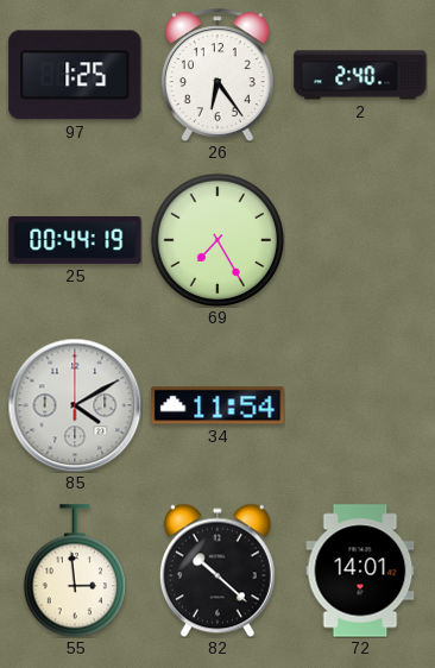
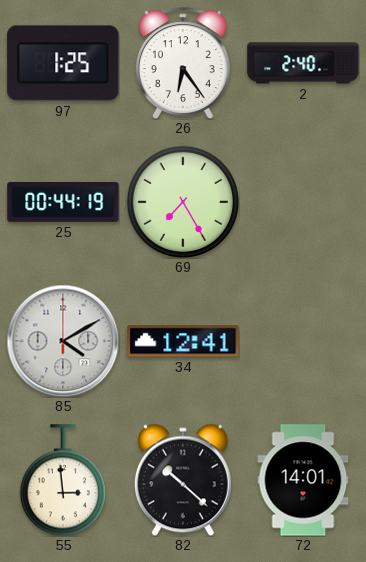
34: 11:54 -> 12:41 (183, 341)
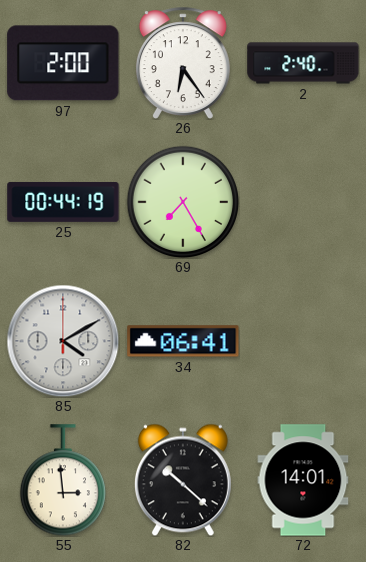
97: 1:25 -> 2:00 (63, 63)
34: 12:41 -> 06:41 (183, 341)
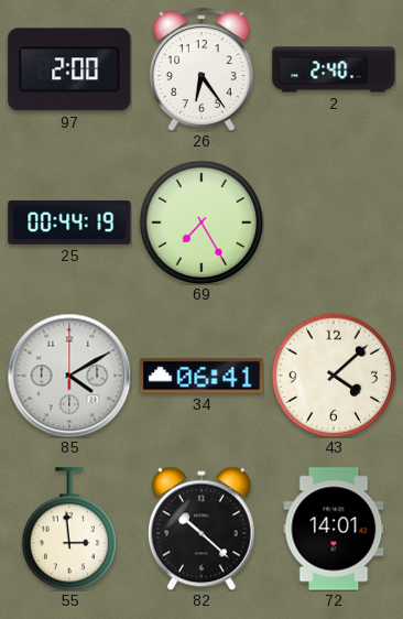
43: none -> 4:08 (334, 376)
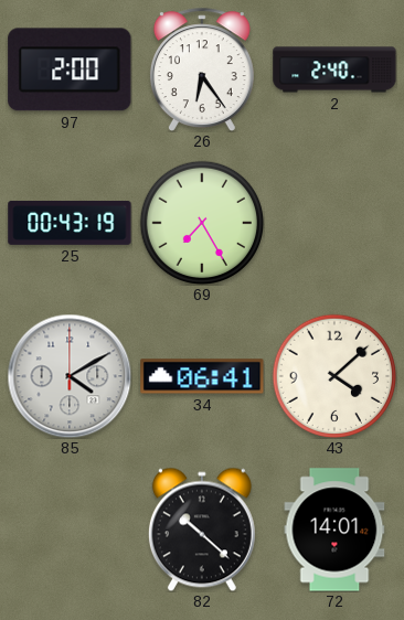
25: 00:44 -> 00:43 (70, 223)
55: 2:59 -> none (68, 529)
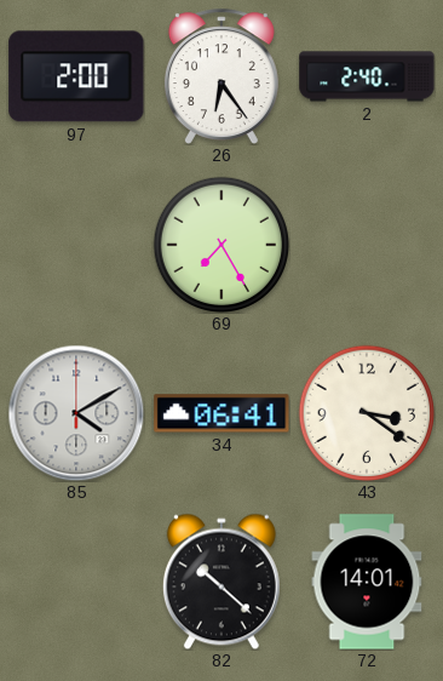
25: 00:43 -> none (70, 223)
43: 4:08 -> 3:21 (367, 413)
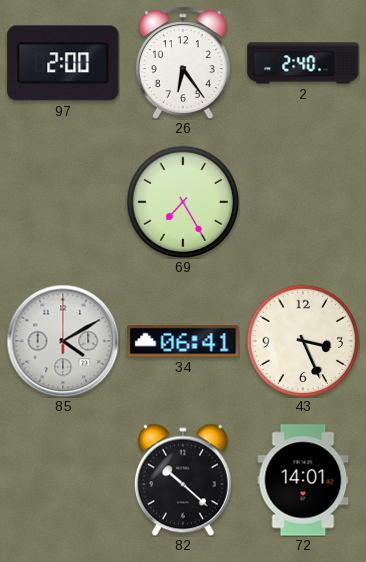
43: 3:21 -> 3:26 (303, 341)
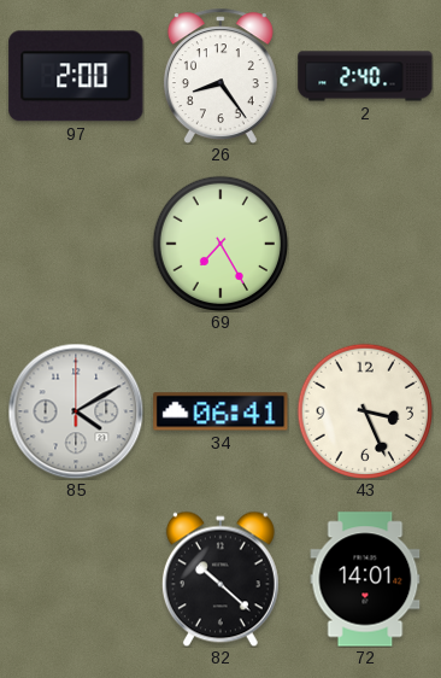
26: 6:24 -> 8:24 (220, 76)
